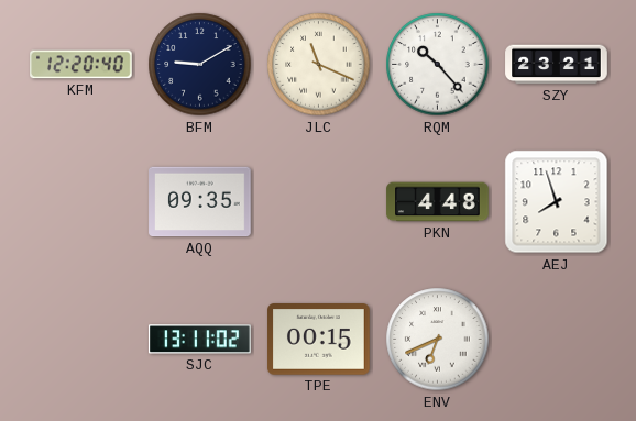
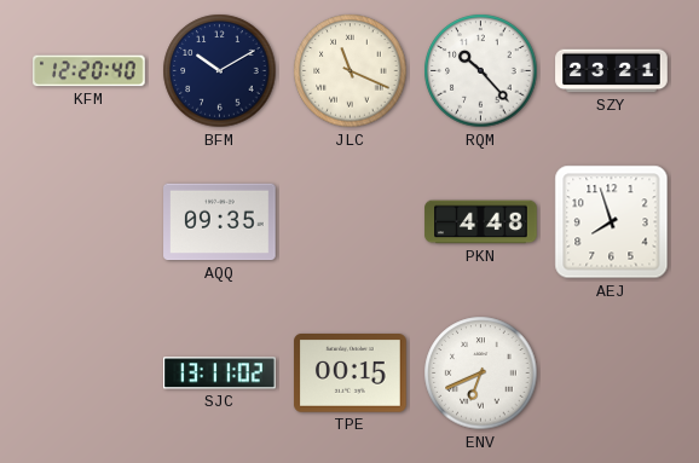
BFM: 9:10 -> 10:10 (220, 71)
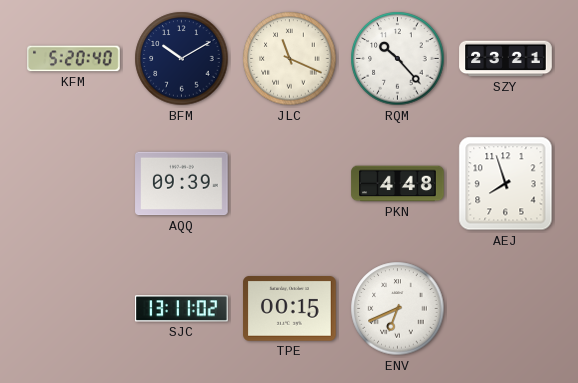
KFM: 12:20 -> 5:20 (74, 59)
AQQ: 09:35 -> 09:39 (182, 184)
